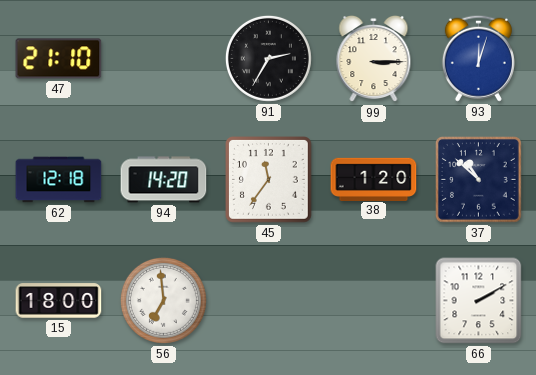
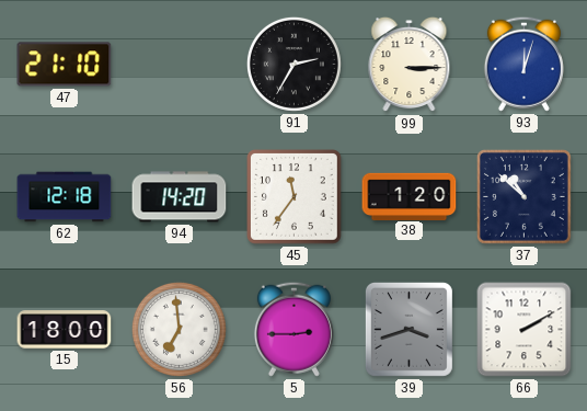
5: none -> 2:45 (293, 329)
39: none -> 3:42 (408, 329)
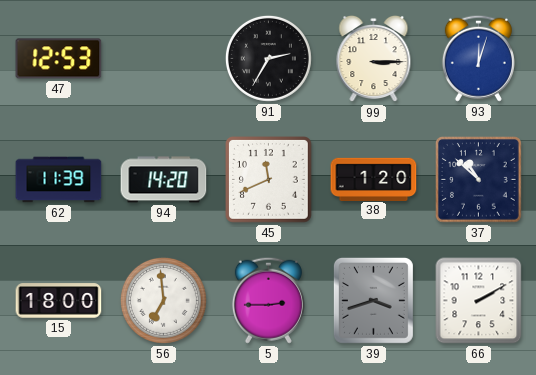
47: 21:10 -> 12:53 (59, 59)
62: 12:18 -> 11:39 (59, 180)
45: 11:36 -> 11:41 (269, 180)
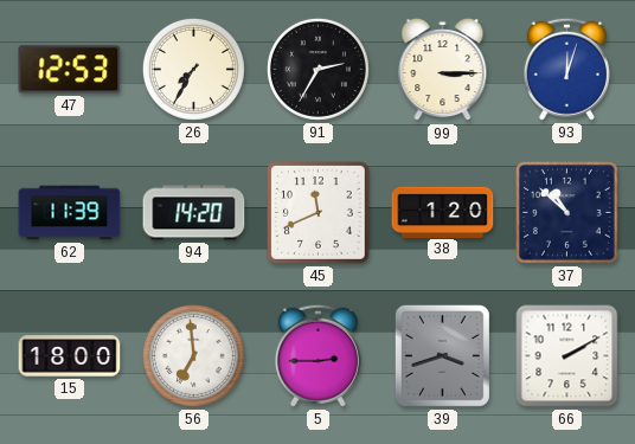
26: none -> 7:35 (193, 69)
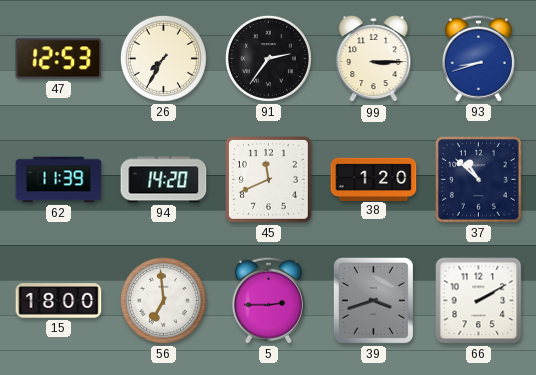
91: 2:35 -> 2:36 (268, 58)
93: 12:03 -> 8:42 (478, 58)
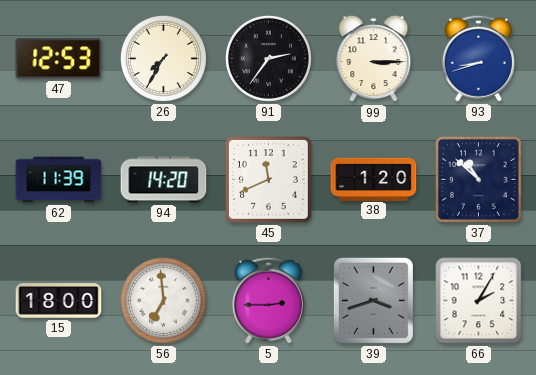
66: 2:10 -> 2:05 (479, 301)
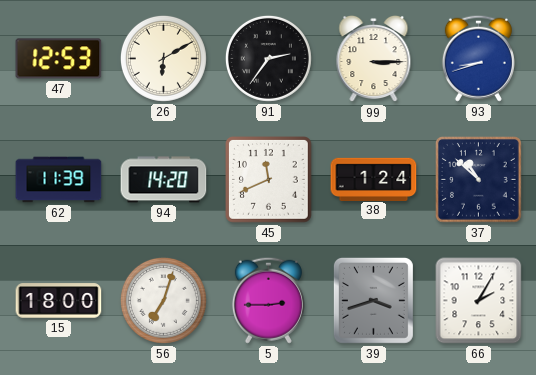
26: 7:35 -> 6:10 (163, 58)
38: 1:20 -> 1:24 (374, 179)
56: 6:59 -> 7:03 (163, 300)
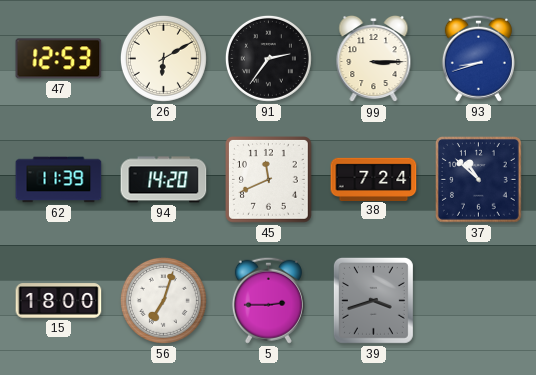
38: 1:24 -> 7:24 (374, 179)
66: 2:05 -> none (479, 301)
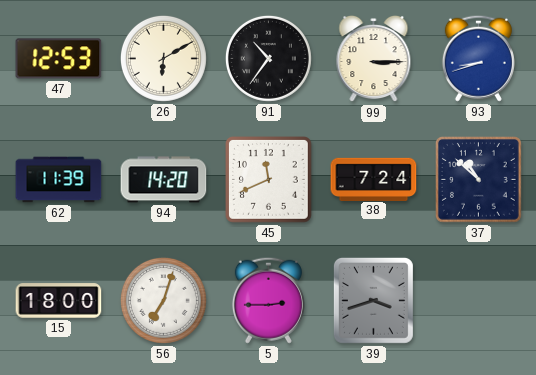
91: 2:36 -> 10:36 (268, 58)
